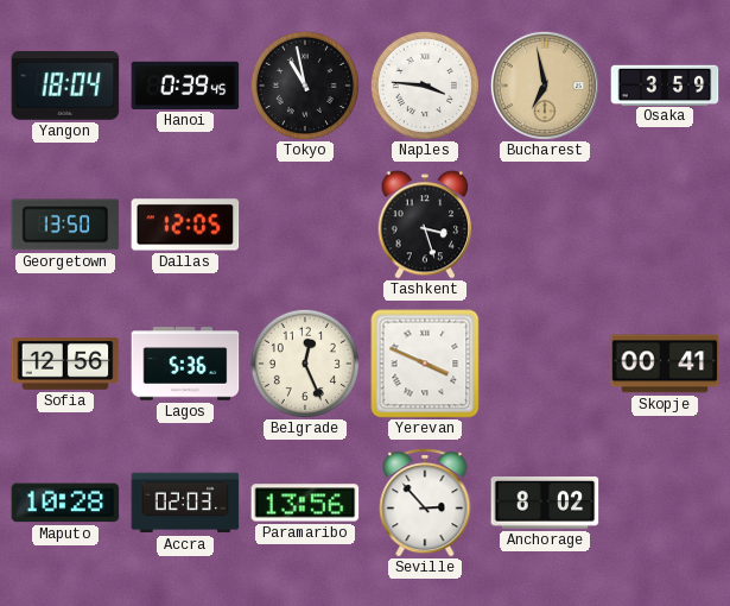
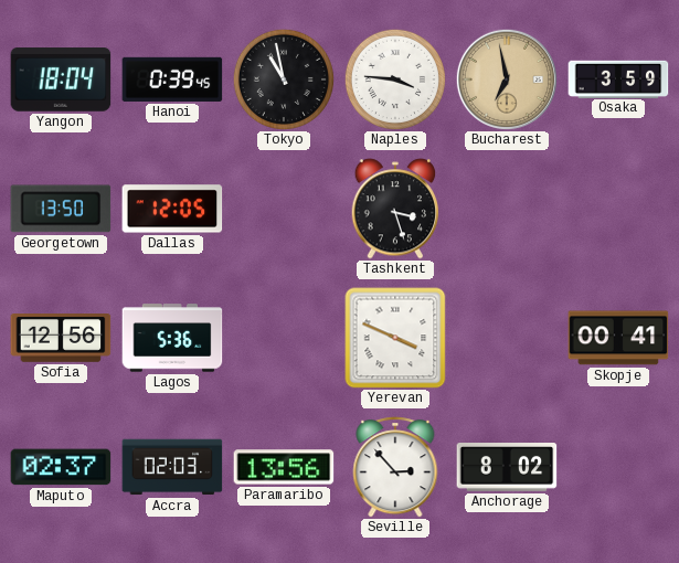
Belgrade: 12:26 -> none (305, 364)
Maputo: 10:28 -> 02:37 (61, 467)
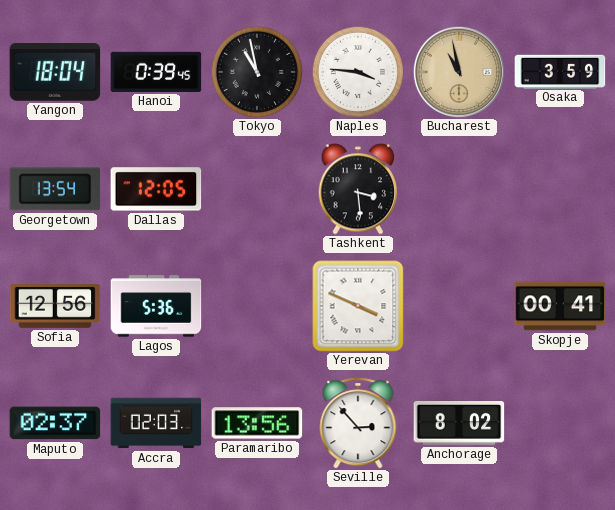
Bucharest: 6:58 -> 10:58 (459, 72)
Georgetown: 13:50 -> 13:54 (55, 189)
Tashkent: 3:27 -> 3:29 (358, 189)
